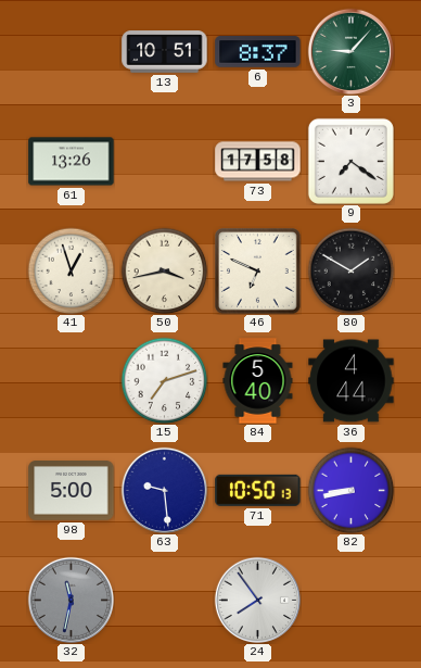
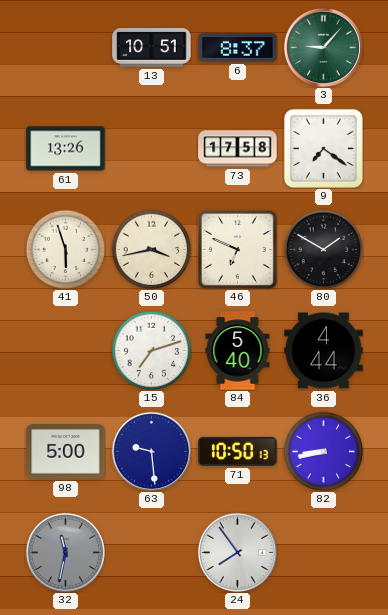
41: 12:57 -> 5:57 (65, 249)
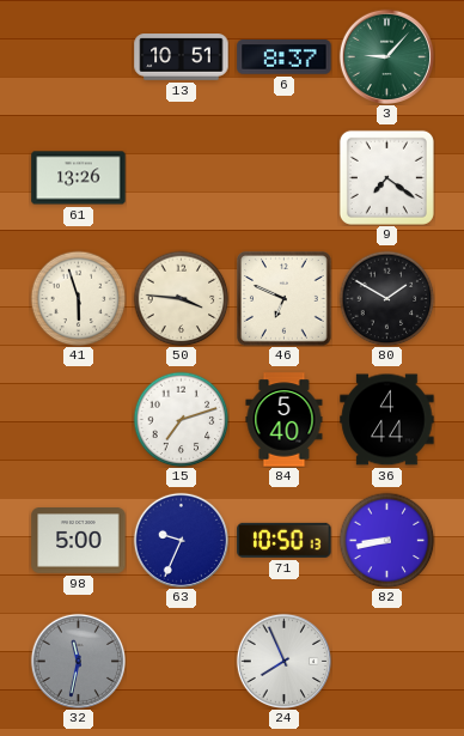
73: 17:58 -> none (238, 149)
50: 3:43 -> 3:46 (181, 298)
63: 9:29 -> 9:34 (181, 540)
24: 7:54 -> 7:56 (283, 661)
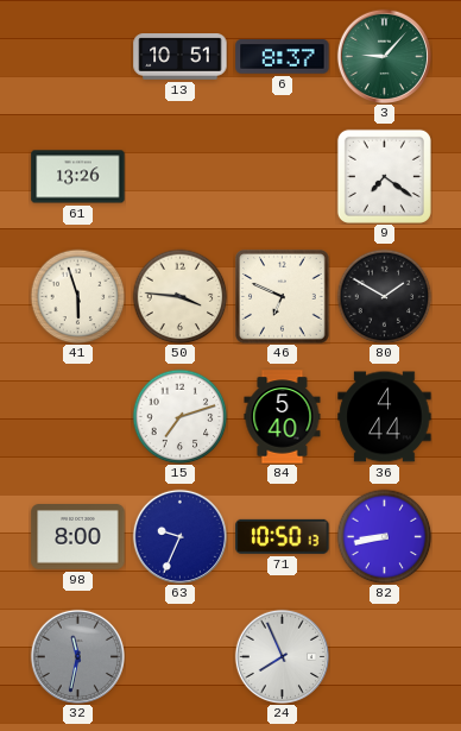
98: 5:00 -> 8:00 (78, 537)
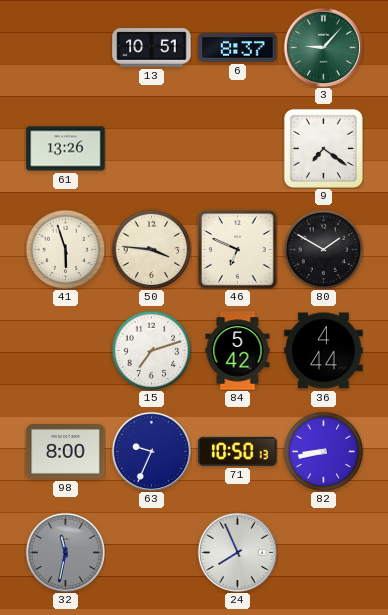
84: 5:40 -> 5:42 (238, 351)
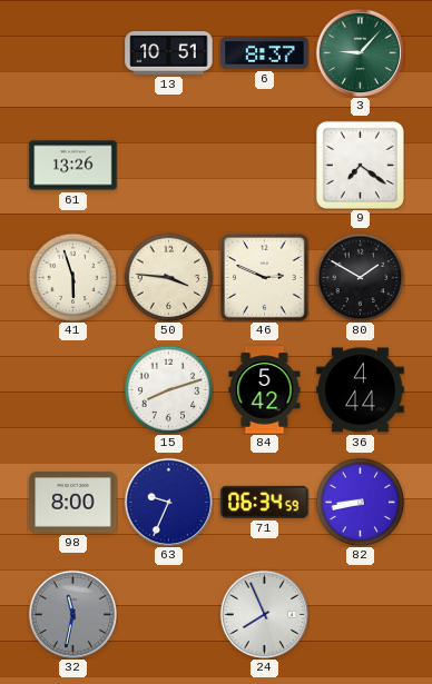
46: 6:49 -> 2:49 (265, 278)
15: 7:12 -> 8:12 (168, 389)
71: 10:50 -> 06:34 (265, 502)
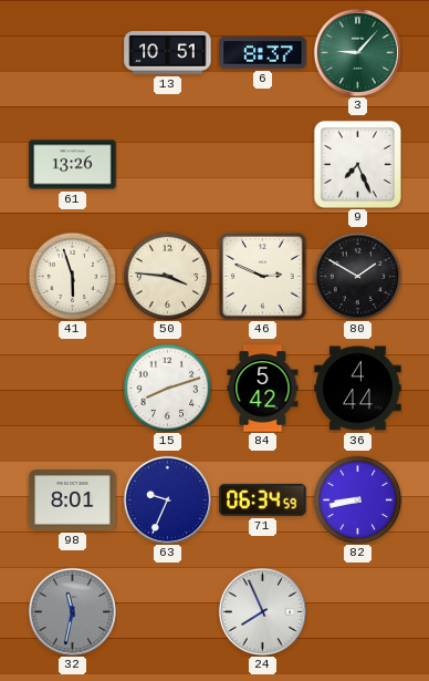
9: 7:21 -> 7:26 (357, 164)
98: 8:00 -> 8:01 (73, 501)
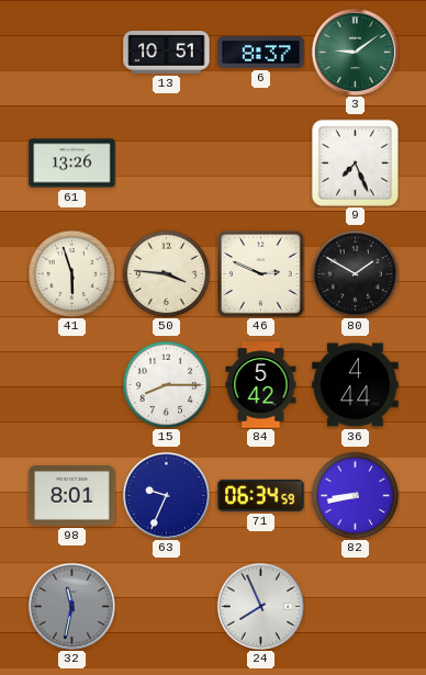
3: 9:07 -> 9:09 (355, 52)
15: 8:12 -> 8:15 (166, 384)
